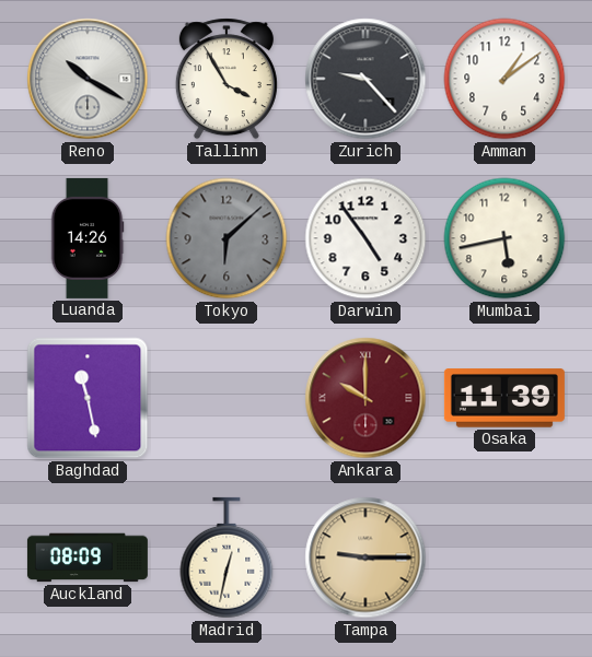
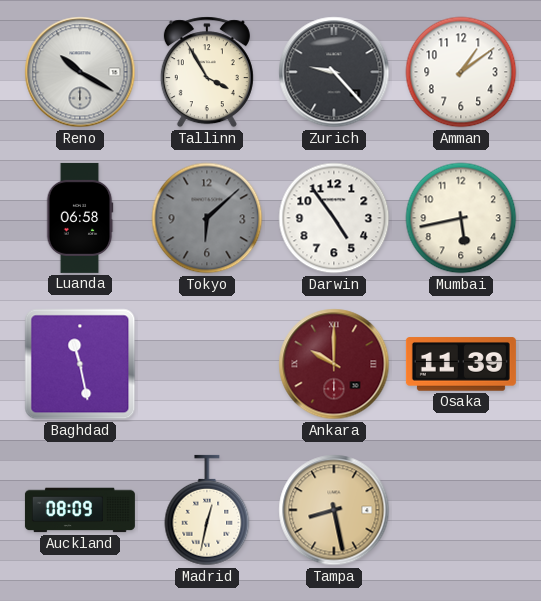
Luanda: 14:26 -> 06:58 (80, 218)
Tampa: 9:15 -> 8:28 (334, 510)
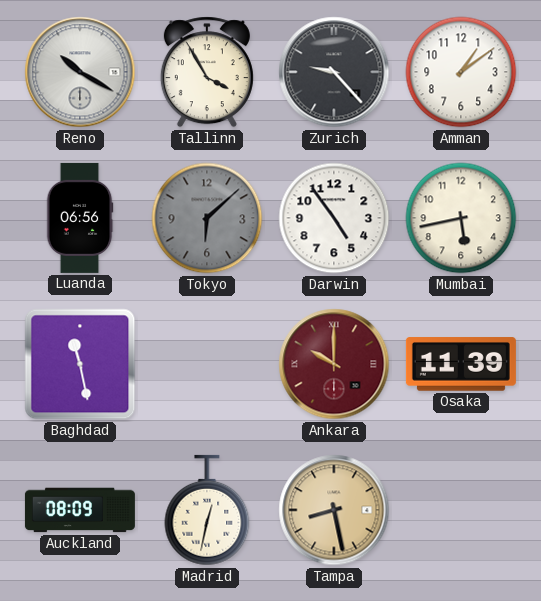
Luanda: 06:58 -> 06:56 (80, 218)
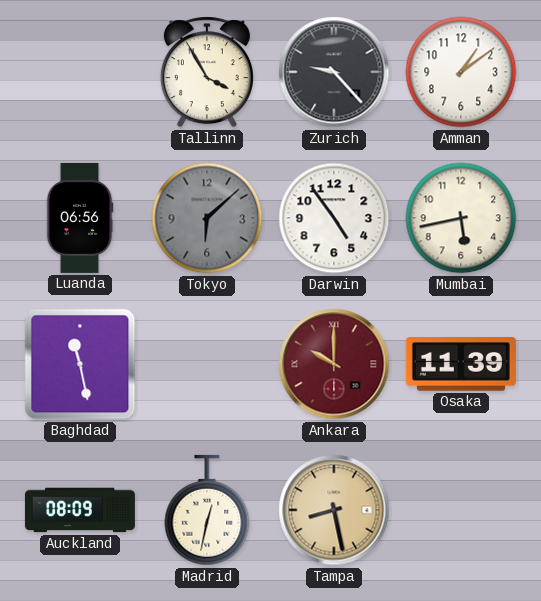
Reno: 10:20 -> none (80, 72)
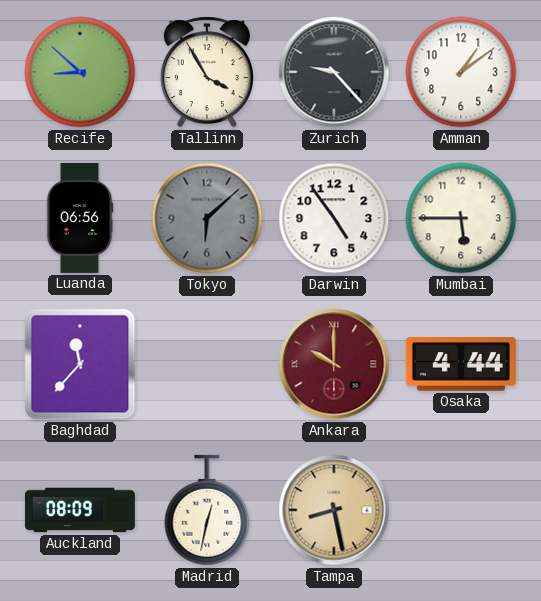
Recife: none -> 8:52 (80, 72)
Mumbai: 5:43 -> 5:45 (461, 218)
Baghdad: 11:28 -> 11:37 (80, 364)
Osaka: 11:39 -> 4:44 (461, 364)
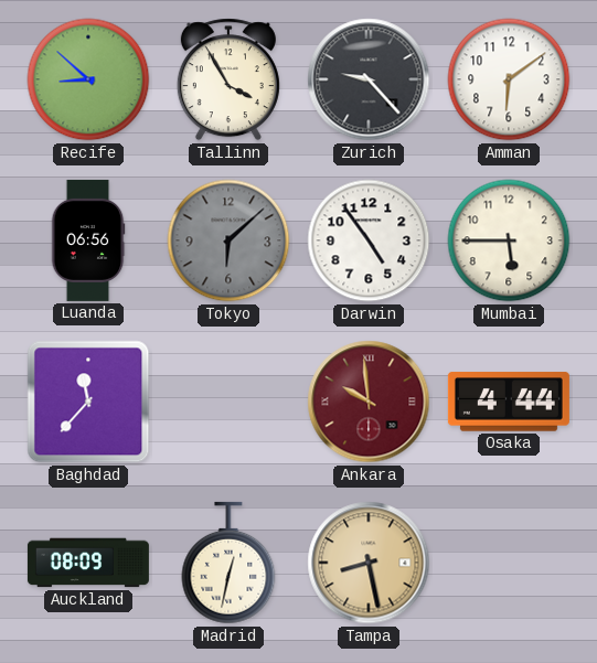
Amman: 1:09 -> 6:09 (509, 79)
Ankara: 10:00 -> 9:59 (369, 402)
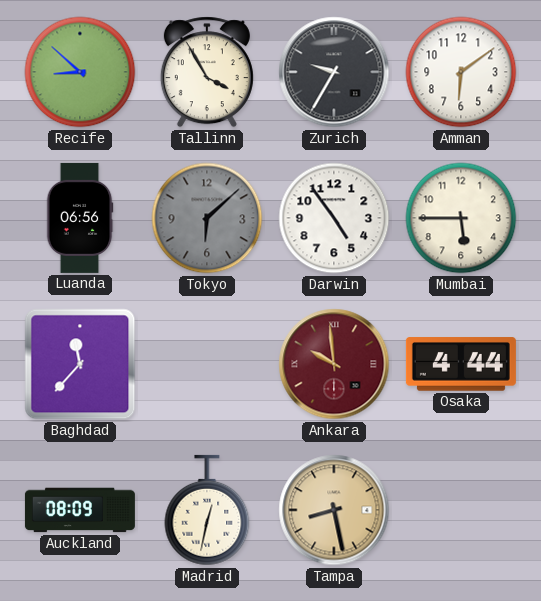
Zurich: 9:23 -> 9:35 (334, 72)
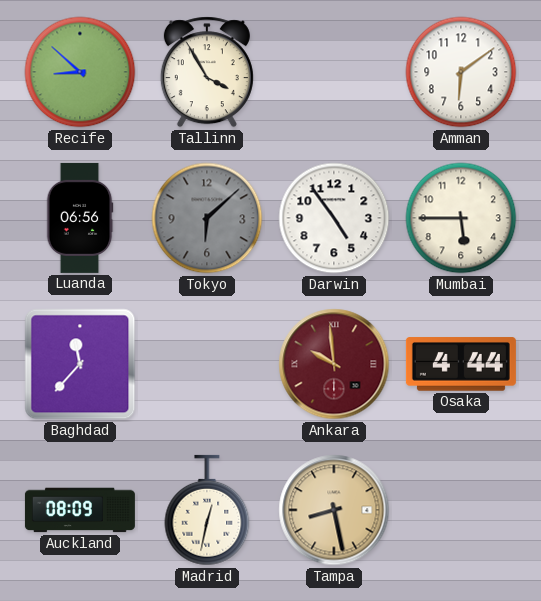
Zurich: 9:35 -> none (334, 72)
